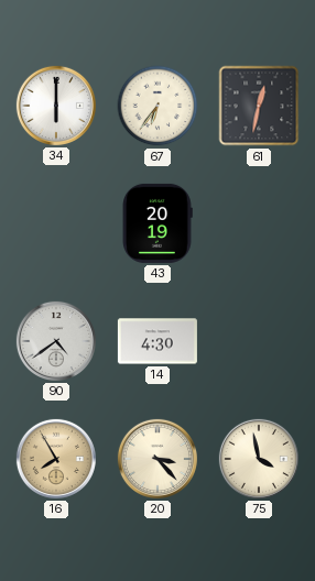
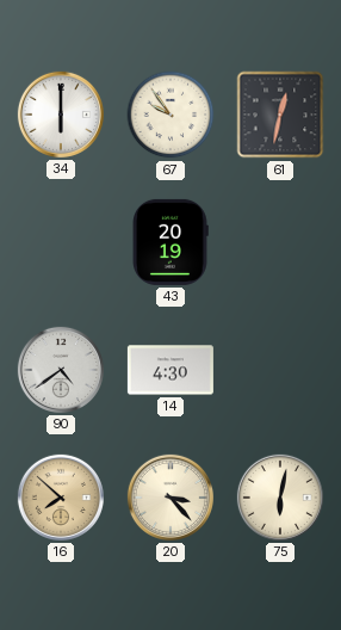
67: 6:36 -> 9:54 (170, 115)
16: 7:55 -> 7:52 (61, 498)
75: 3:58 -> 6:02 (280, 498)
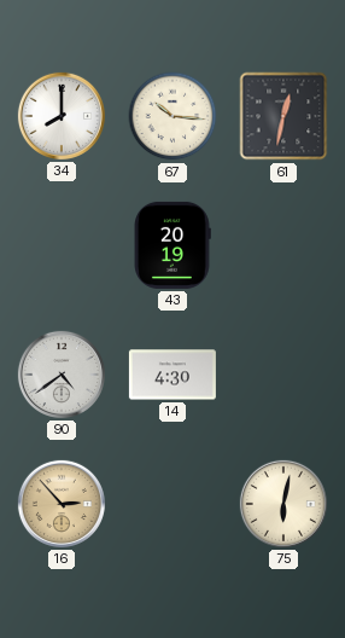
34: 6:00 -> 8:00 (62, 116)
67: 9:54 -> 10:16 (172, 116)
16: 7:52 -> 2:53 (62, 504)
20: 3:23 -> none (170, 498)
